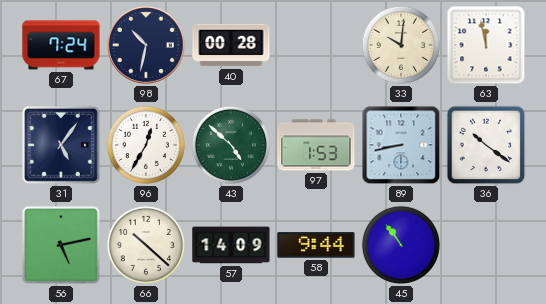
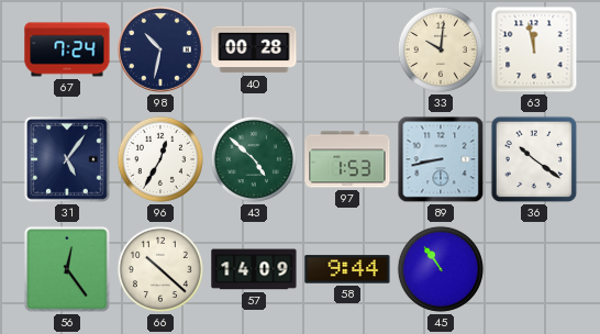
56: 5:13 -> 12:24 (67, 269)
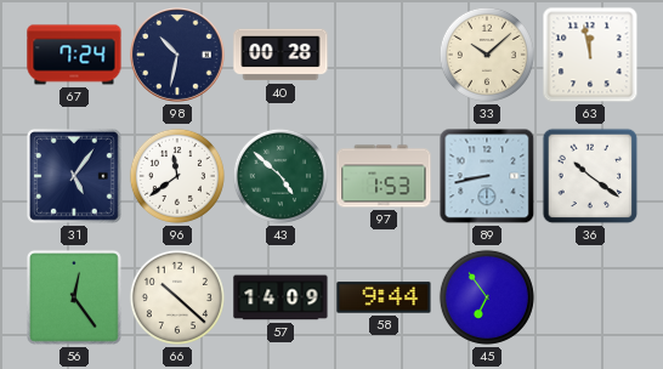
33: 10:01 -> 10:08 (487, 55)
96: 12:35 -> 11:39 (177, 176)
45: 10:54 -> 6:54 (487, 297)
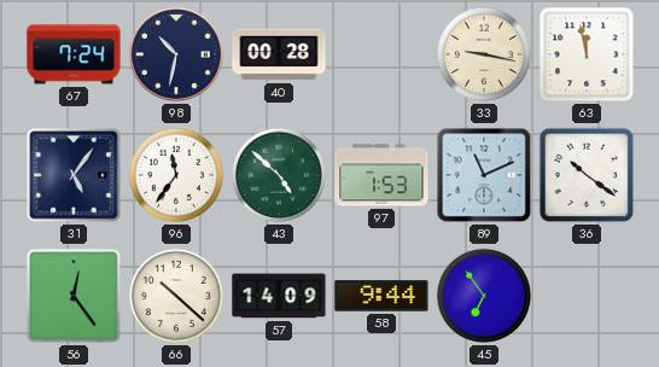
33: 10:08 -> 9:17 (484, 54)
96: 11:39 -> 11:36 (176, 175)
89: 8:43 -> 11:11 (484, 175)
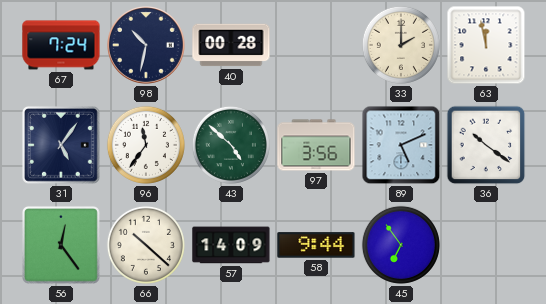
33: 9:17 -> 2:00 (401, 45)
97: 1:53 -> 3:56 (316, 145)
89: 11:11 -> 5:11 (401, 145)
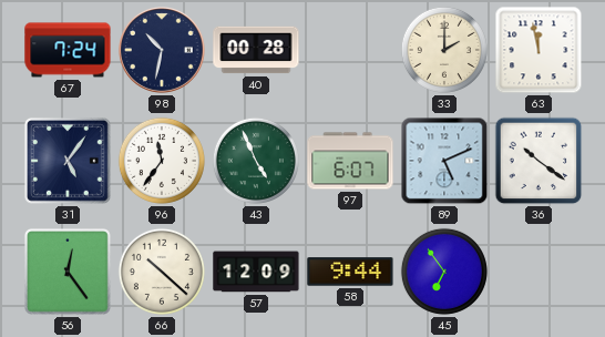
43: 4:52 -> 4:56 (256, 161)
97: 3:56 -> 6:07 (350, 161)
57: 14:09 -> 12:09 (256, 272)
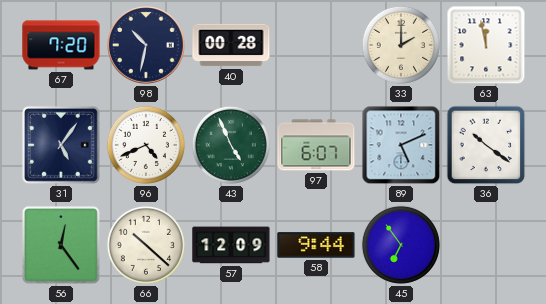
67: 7:24 -> 7:20 (61, 45)
96: 11:36 -> 4:41 (146, 145)
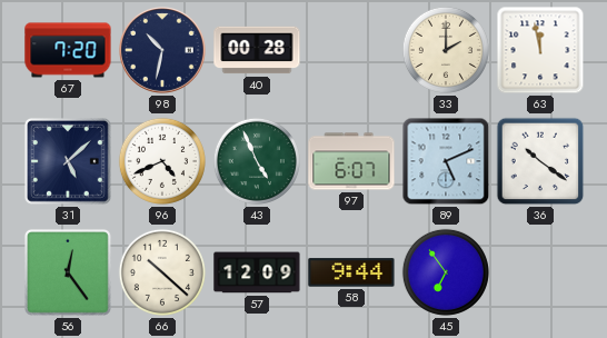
31: 5:06 -> 5:08 (68, 161)
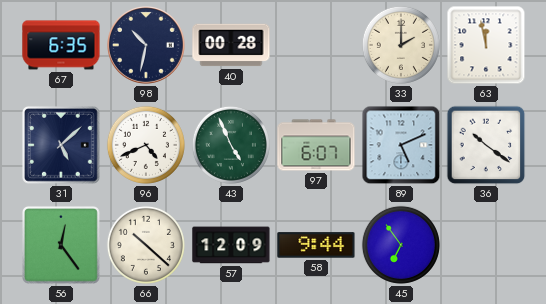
67: 7:20 -> 6:35 (61, 45)
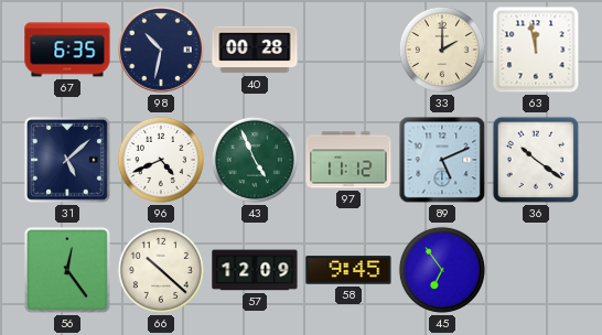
97: 6:07 -> 11:12 (348, 160)
58: 9:44 -> 9:45 (348, 270)
